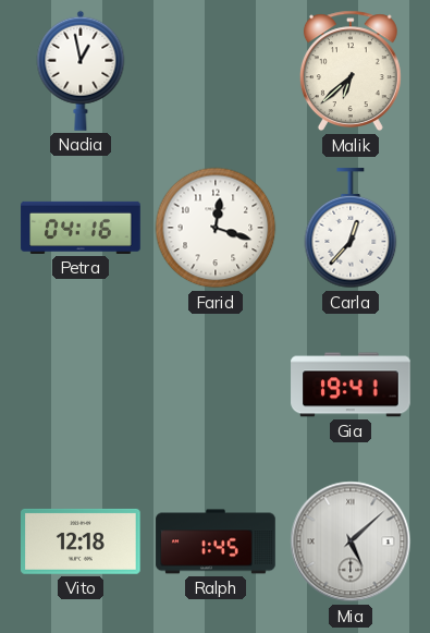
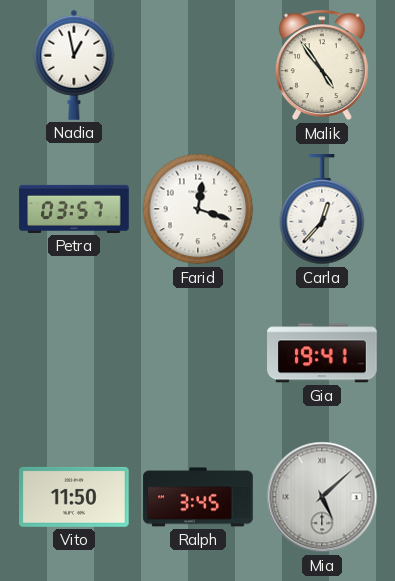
Malik: 6:38 -> 4:54 (322, 65)
Petra: 04:16 -> 03:57 (74, 209)
Vito: 12:18 -> 11:50 (74, 497)
Ralph: 1:45 -> 3:45 (198, 497)
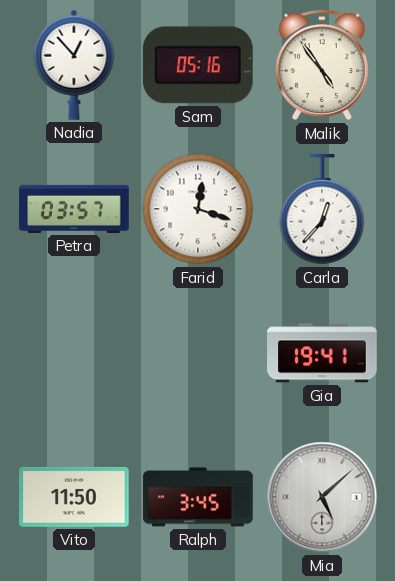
Nadia: 12:58 -> 12:53 (74, 65)
Sam: none -> 05:16 (198, 65)
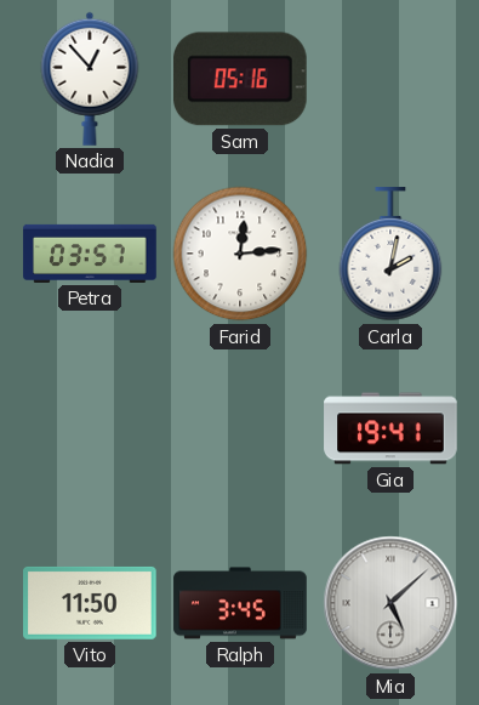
Malik: 4:54 -> none (322, 65)
Farid: 12:18 -> 12:14 (240, 254)
Carla: 12:37 -> 2:02 (390, 255)
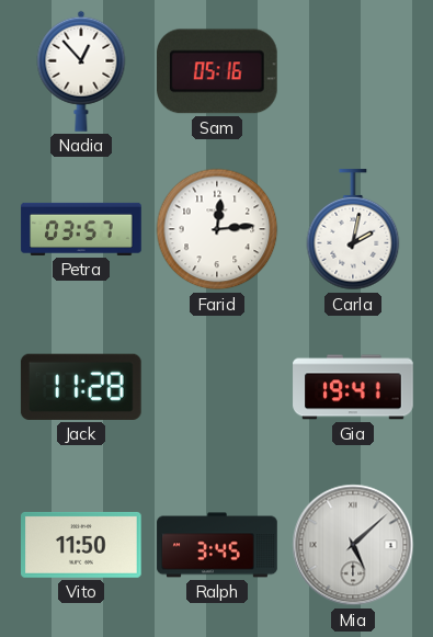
Jack: none -> 11:28 (81, 387)
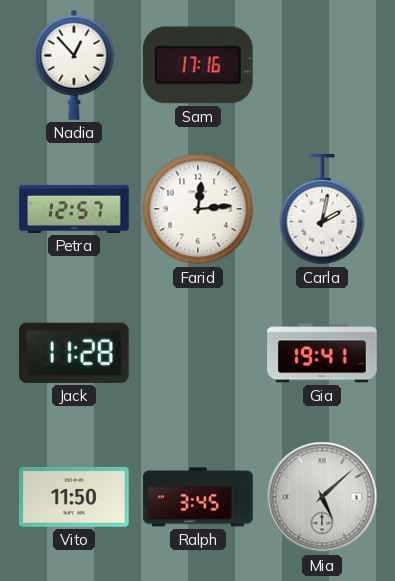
Sam: 05:16 -> 17:16 (198, 65)
Petra: 03:57 -> 12:57 (74, 209)
